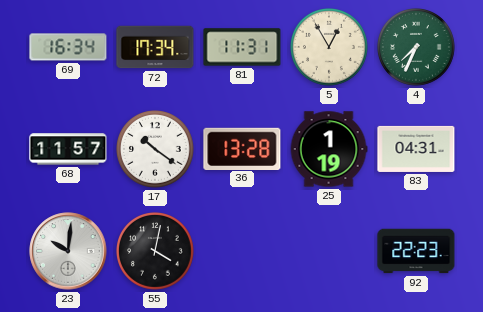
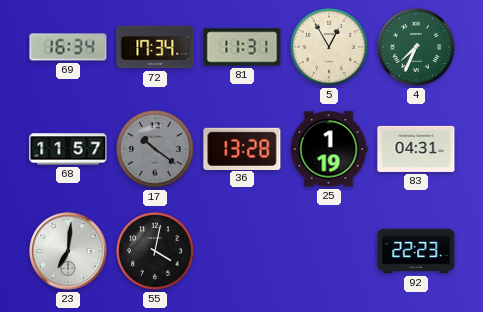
17 dial: white -> grey (156, 150)
23: 10:01 -> 7:01 (68, 251)
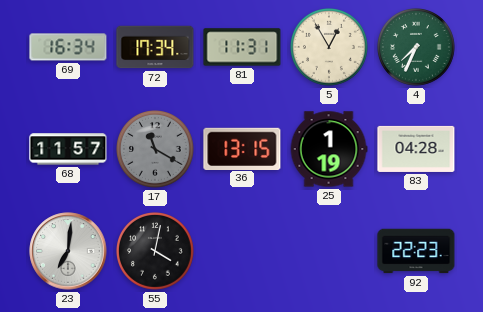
17: 10:21 -> 11:20 (156, 150)
36: 13:28 -> 13:15 (242, 148)
83: 04:31 -> 04:28 (416, 149)
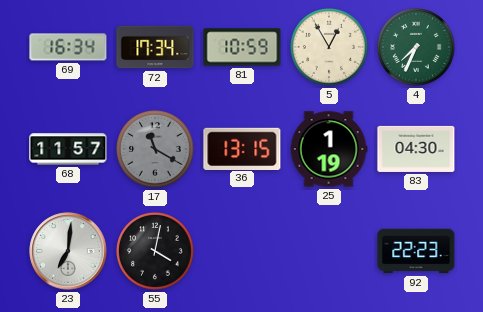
81: 11:31 -> 10:59 (242, 47)
83: 04:28 -> 04:30 (416, 149)
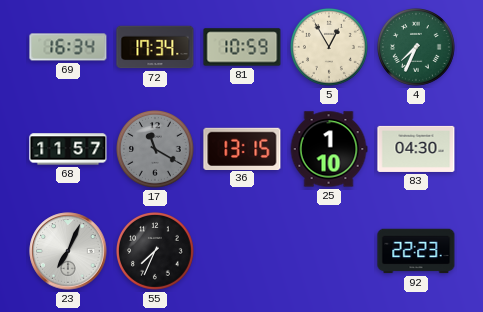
25: 1:19 -> 1:10 (329, 149)
23: 7:01 -> 7:04 (68, 251)
55: 4:02 -> 7:34 (156, 252)
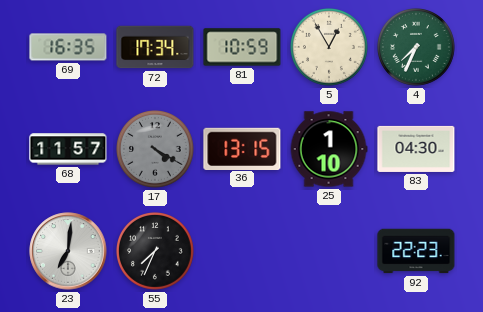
69: 16:34 -> 16:35 (68, 47)
17: 11:20 -> 4:20 (156, 150)
23: 7:04 -> 7:01 (68, 251)
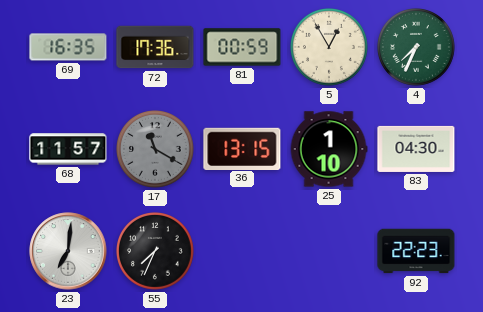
72: 17:34 -> 17:36 (155, 47)
81: 10:59 -> 00:59 (242, 47)
17: 4:20 -> 11:20 (156, 150)
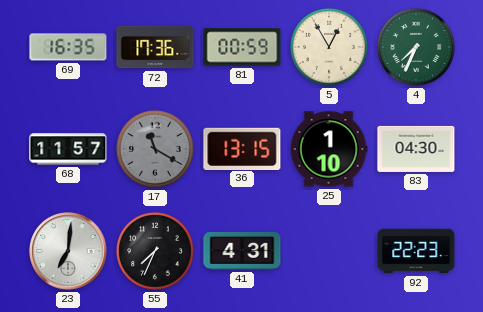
41: none -> 4:31 (242, 251)
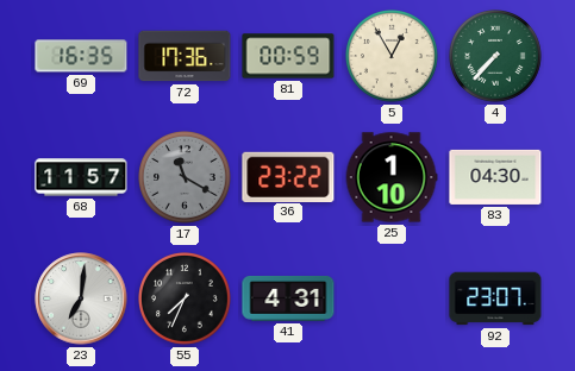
4: 7:34 -> 7:37 (496, 57)
36: 13:15 -> 23:22 (288, 176)
92: 22:23 -> 23:07 (495, 298)
